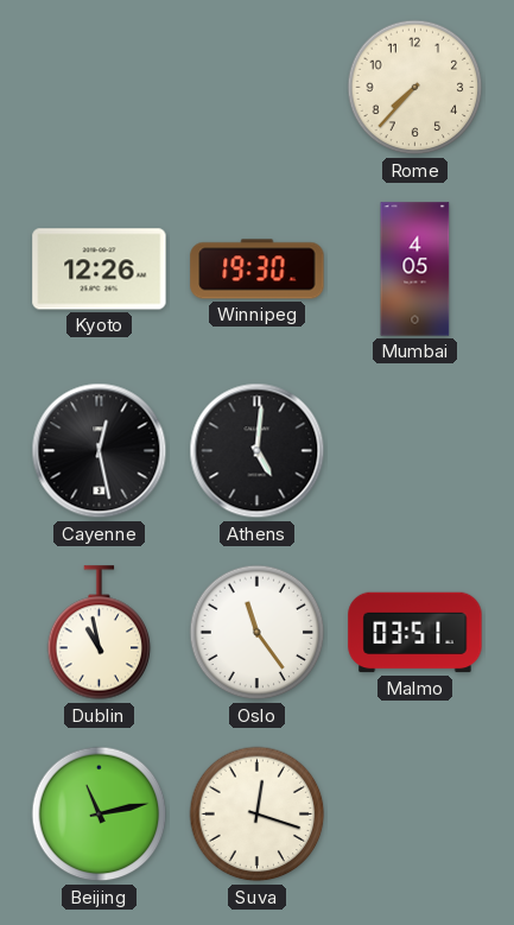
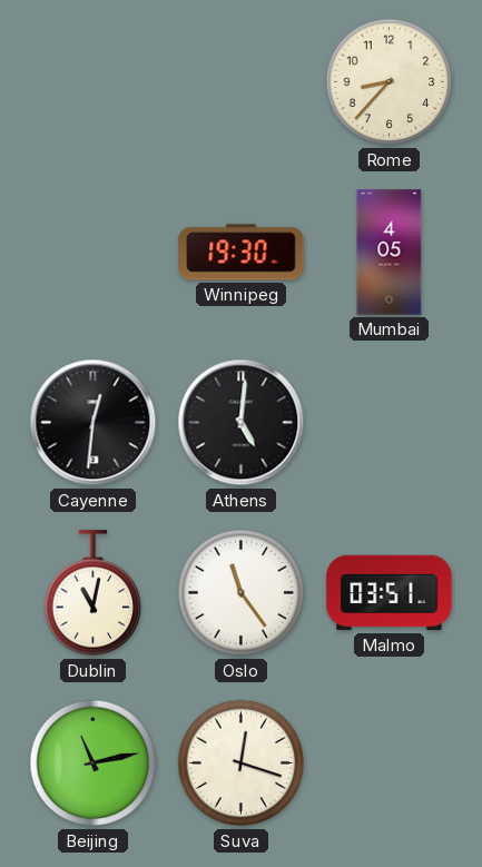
Rome: 7:37 -> 8:37 (390, 82)
Kyoto: 12:26 -> none (100, 270)
Cayenne: 12:28 -> 12:31 (94, 423)
Dublin: 10:58 -> 11:02 (94, 593)
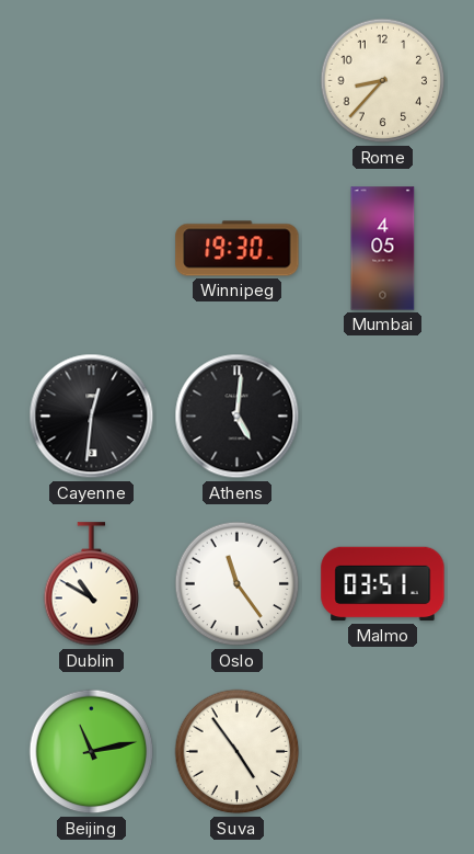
Dublin: 11:02 -> 10:50 (92, 584)
Suva: 12:18 -> 4:54 (238, 752)
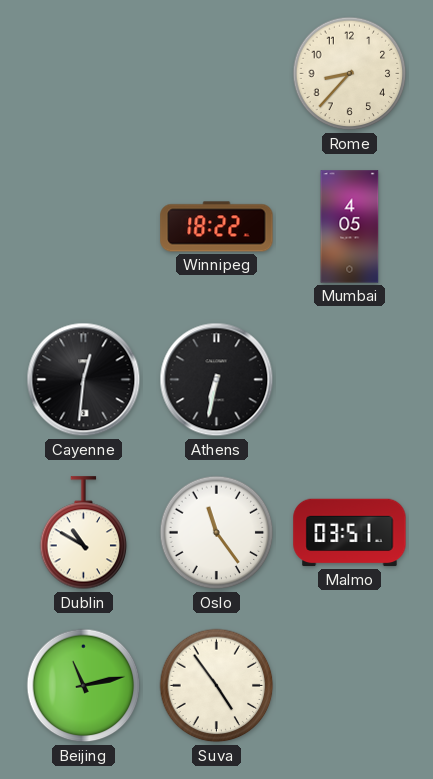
Winnipeg: 19:30 -> 18:22 (217, 227)
Athens: 5:01 -> 6:32 (217, 380)
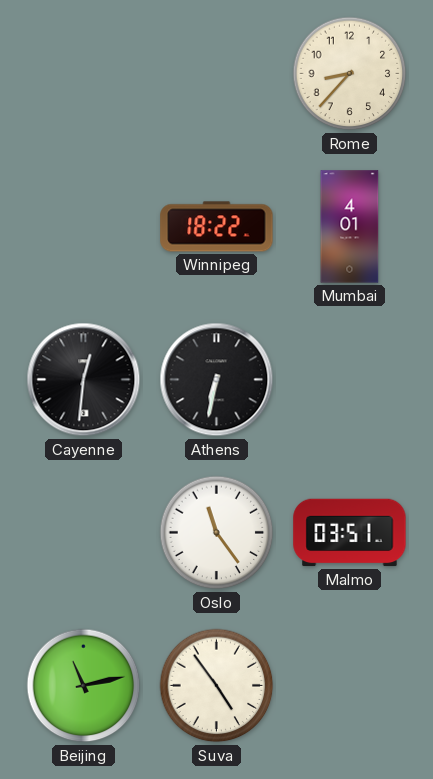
Mumbai: 4:05 -> 4:01 (350, 227)
Dublin: 10:50 -> none (84, 533)
